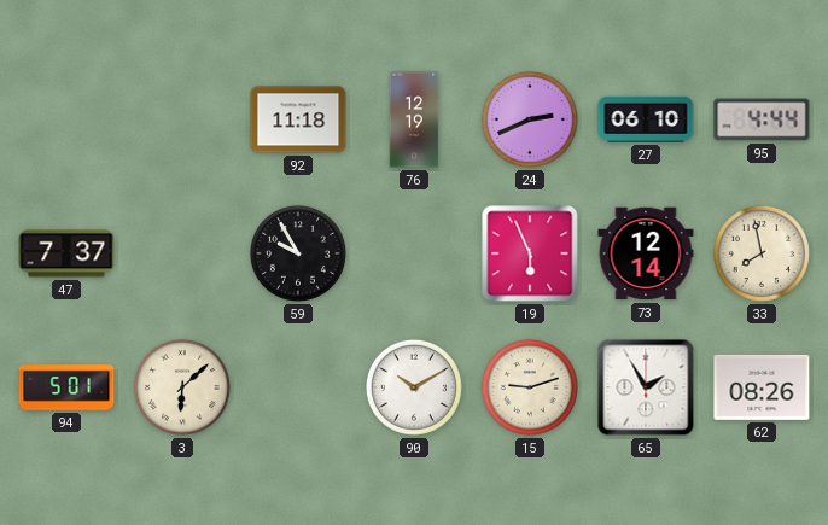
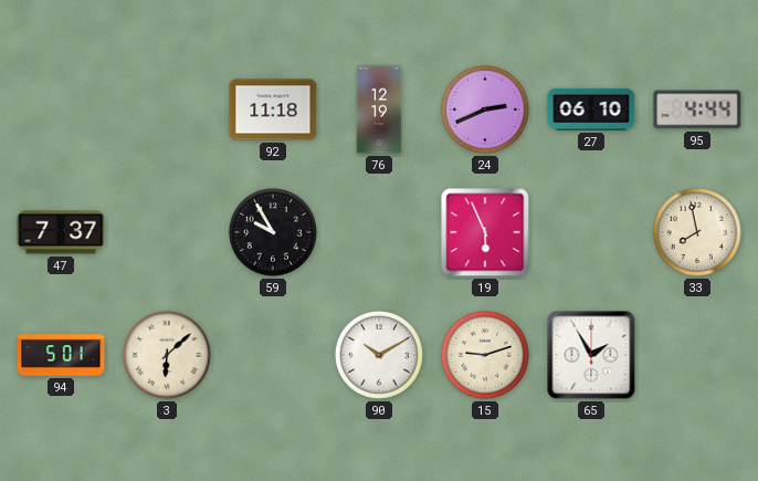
73: 12:14 -> none (646, 253)
62: 08:26 -> none (762, 387)
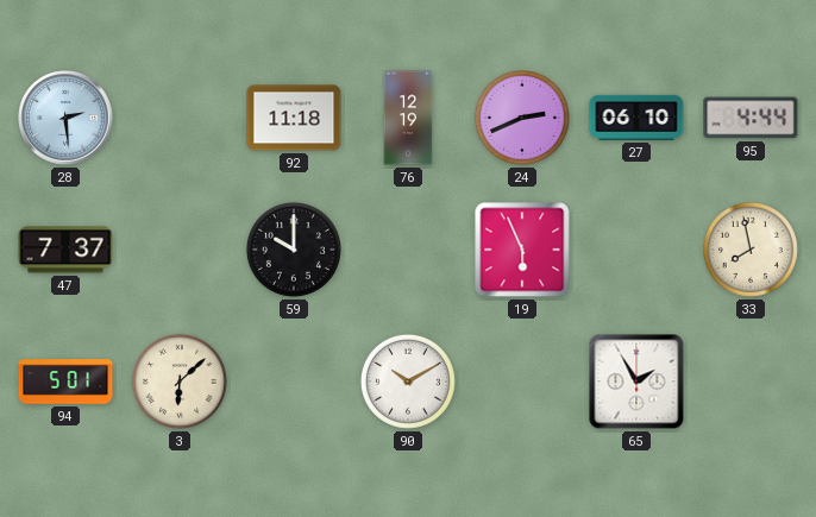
28: none -> 2:29 (65, 118)
59: 9:55 -> 10:00 (294, 250)
15: 9:12 -> none (485, 355)
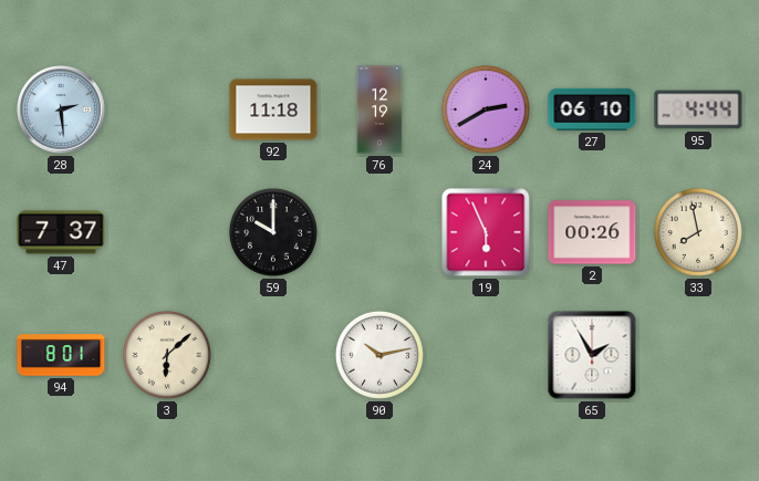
24: 2:41 -> 2:40 (486, 109)
2: none -> 00:26 (592, 232)
94: 5:01 -> 8:01 (61, 355)
90: 10:10 -> 10:13 (379, 355)
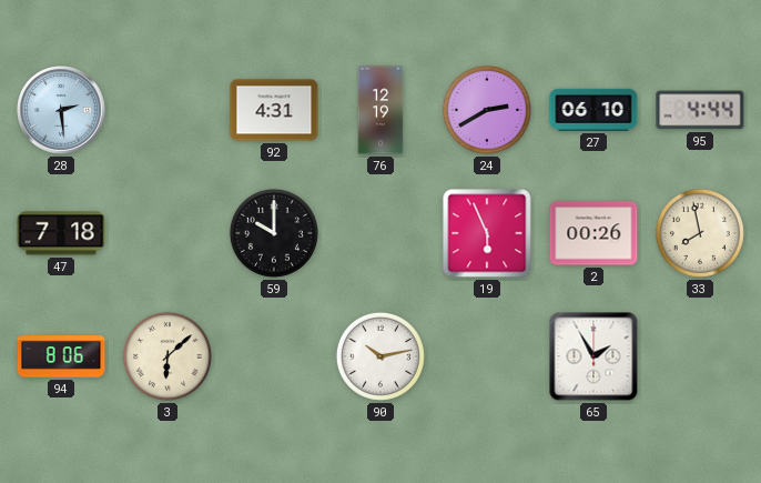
92: 11:18 -> 4:31 (274, 110)
47: 7:37 -> 7:18 (61, 233)
94: 8:01 -> 8:06 (61, 356)
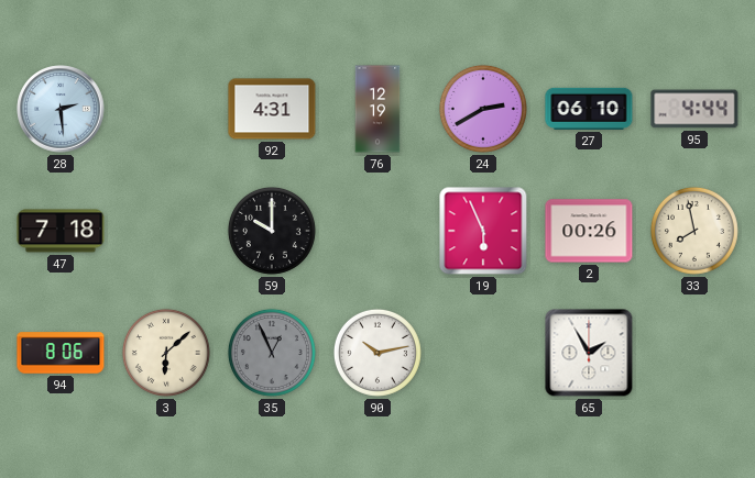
35: none -> 12:56 (272, 353)
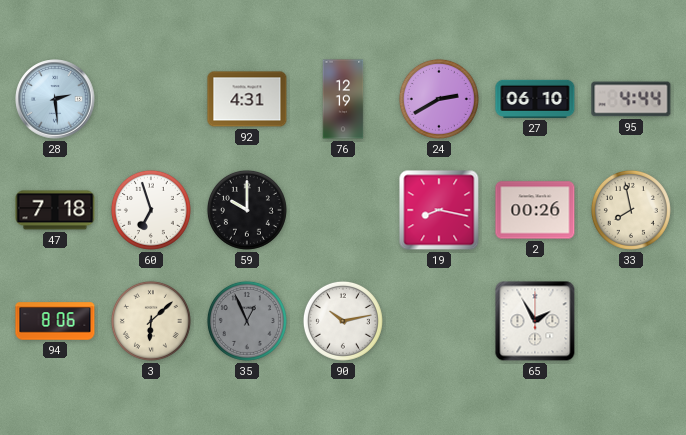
60: none -> 6:57 (151, 210)
19: 5:56 -> 8:17 (439, 210)
